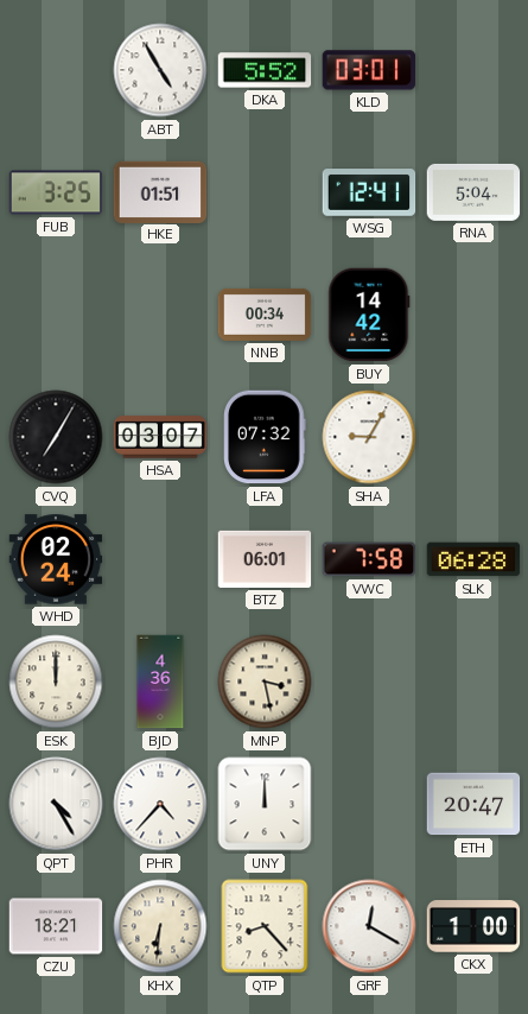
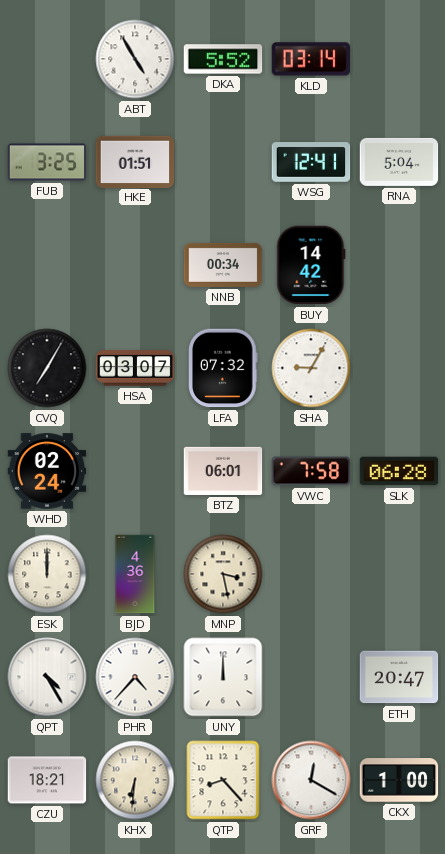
KLD: 03:01 -> 03:14 (311, 59)
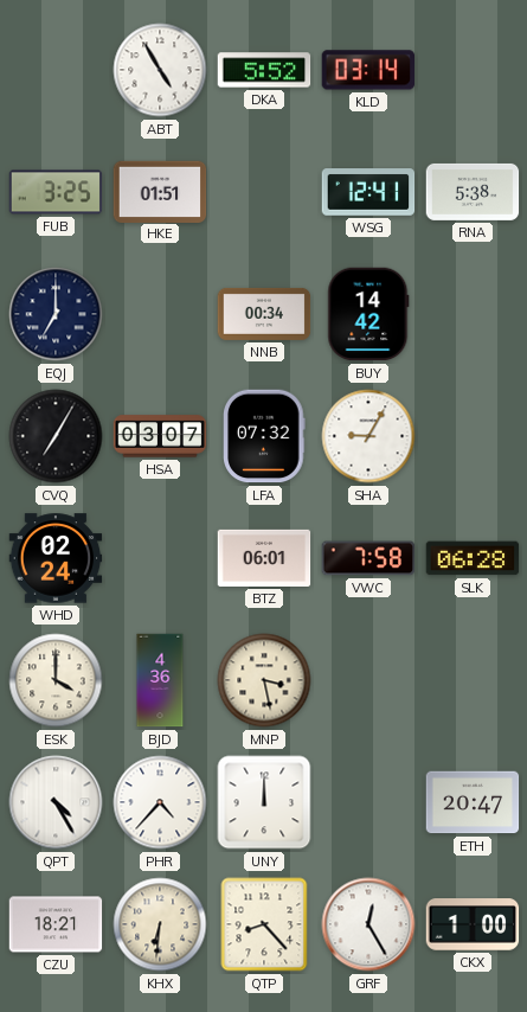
RNA: 5:04 -> 5:38 (473, 192)
EQJ: none -> 7:00 (56, 314)
ESK: 12:00 -> 4:00 (56, 680)
GRF: 12:20 -> 12:25 (368, 924)
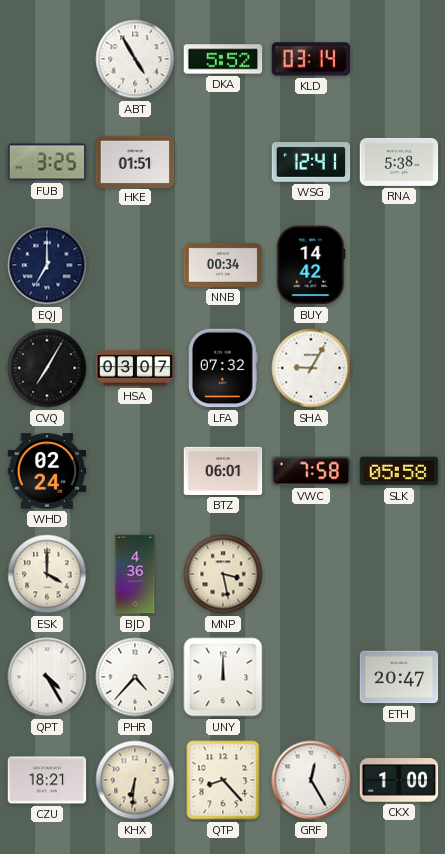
SLK: 06:28 -> 05:58 (399, 471)
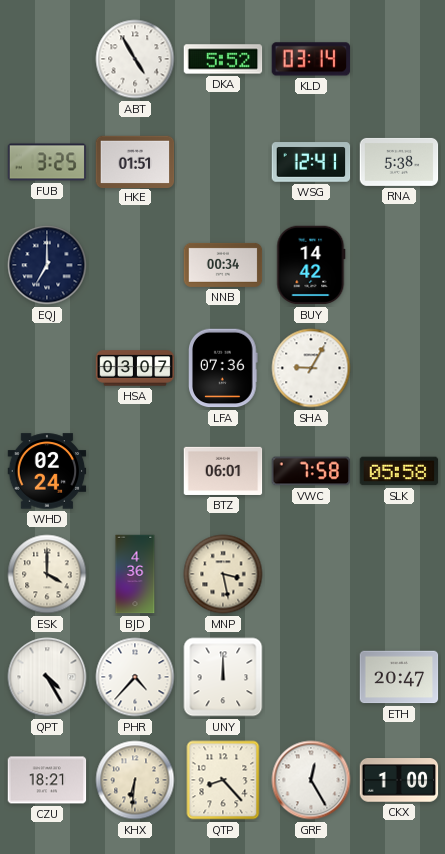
CVQ: 7:05 -> none (47, 368)
LFA: 07:32 -> 07:36 (224, 368)
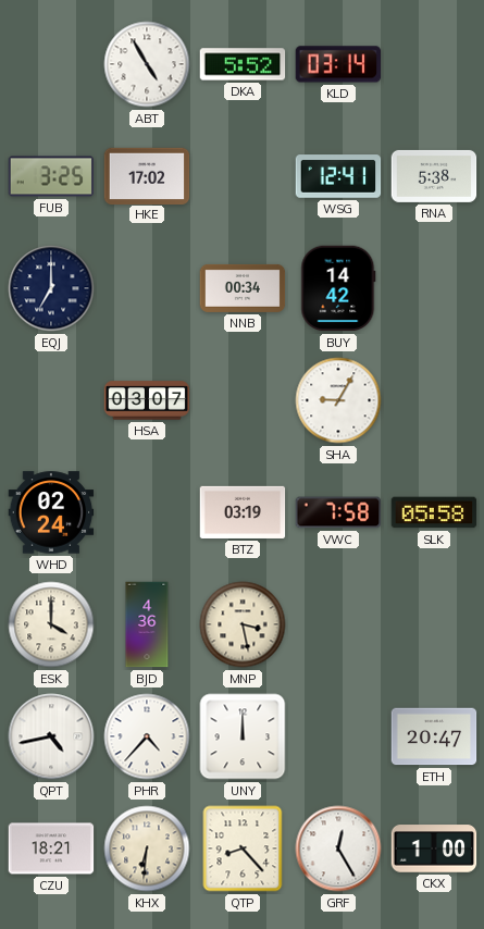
HKE: 01:51 -> 17:02 (147, 175)
LFA: 07:36 -> none (224, 368)
BTZ: 06:01 -> 03:19 (243, 512)
QPT: 4:25 -> 4:43 (51, 736)
